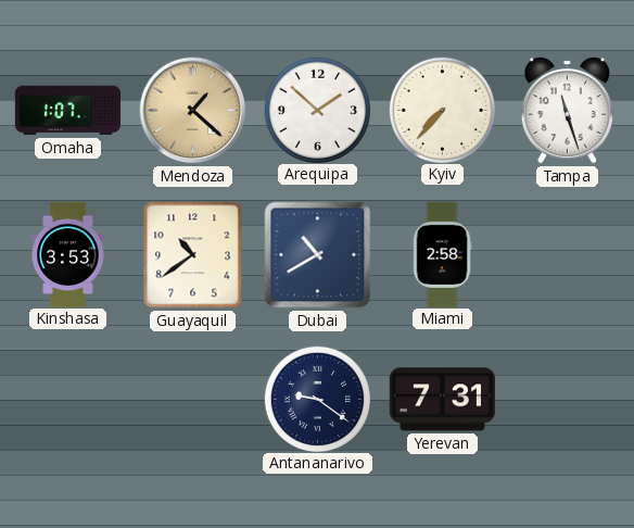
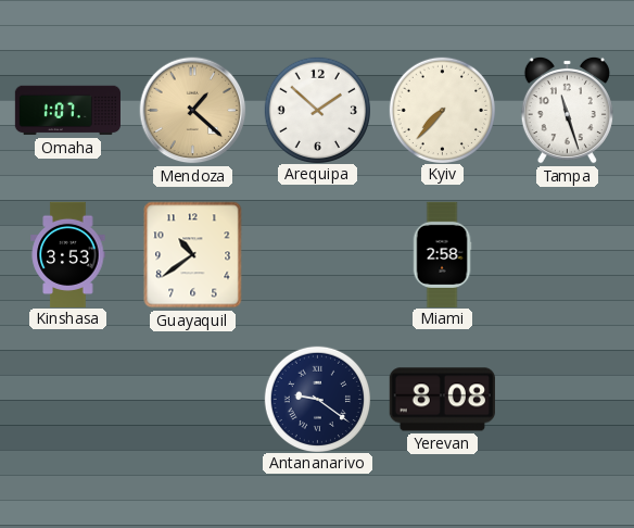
Dubai: 10:40 -> none (318, 255)
Yerevan: 7:31 -> 8:08 (442, 400)
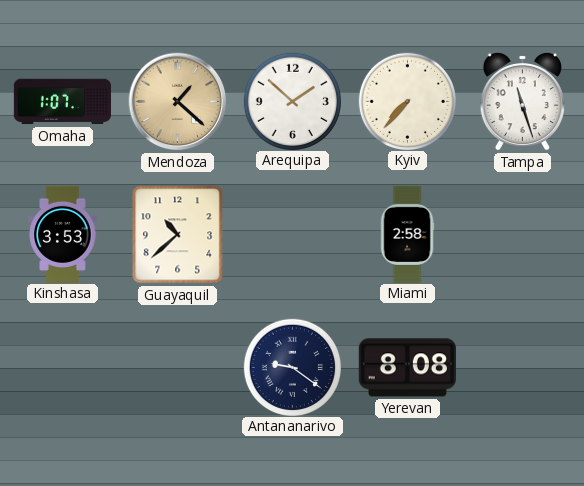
Guayaquil: 10:39 -> 10:38 (178, 235)
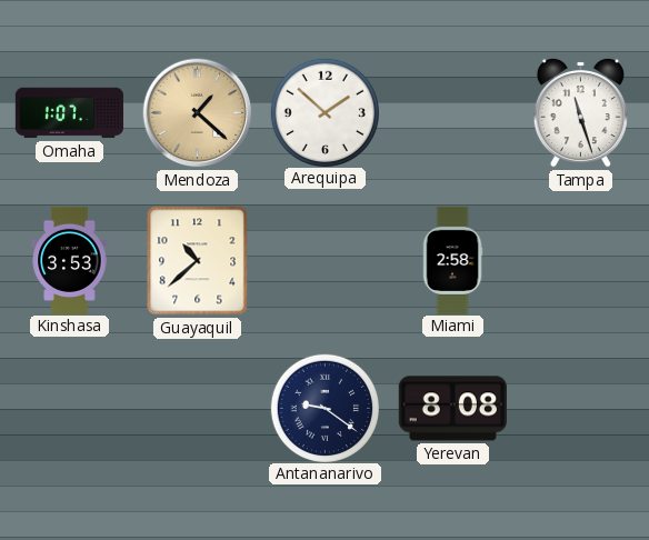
Kyiv: 7:37 -> none (407, 101)
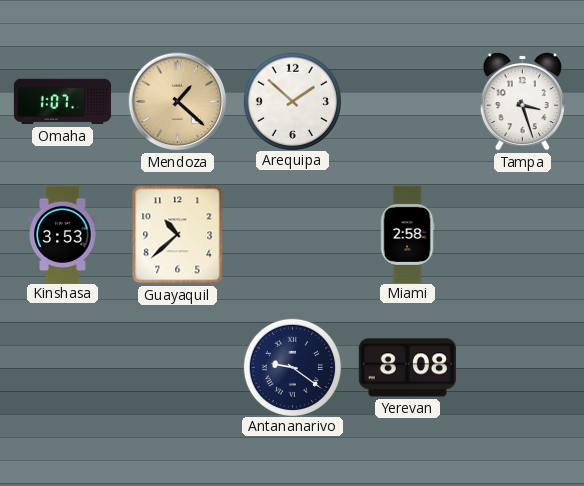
Tampa: 11:27 -> 3:27 (522, 101)
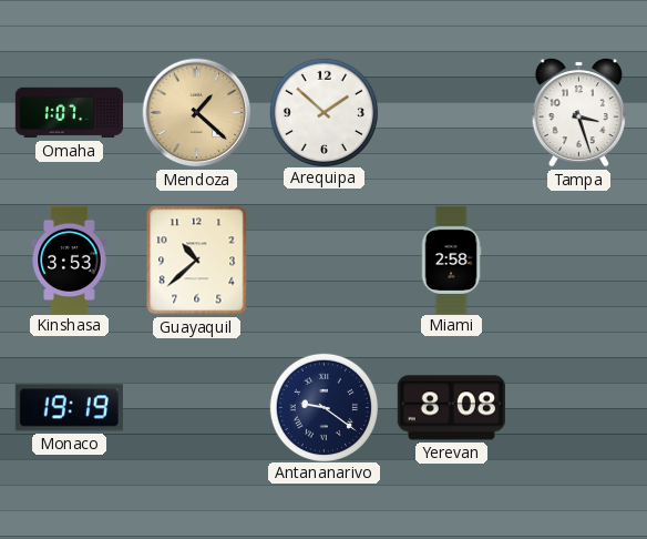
Monaco: none -> 19:19 (69, 408)
